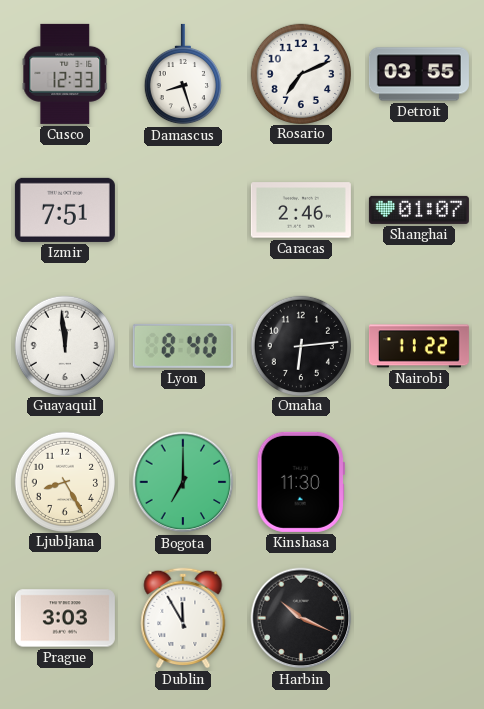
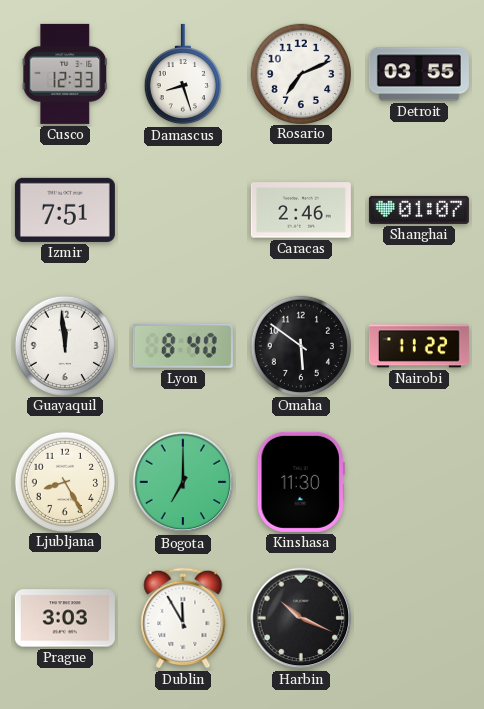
Omaha: 6:14 -> 5:51 (300, 345)
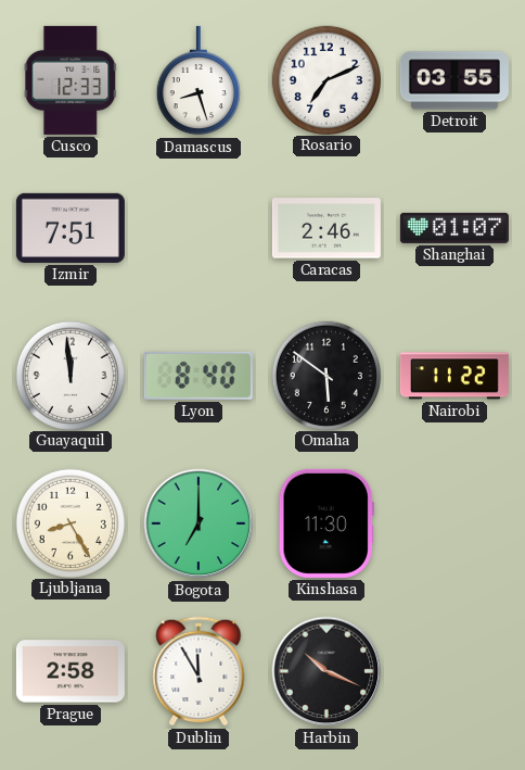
Prague: 3:03 -> 2:58 (71, 671)
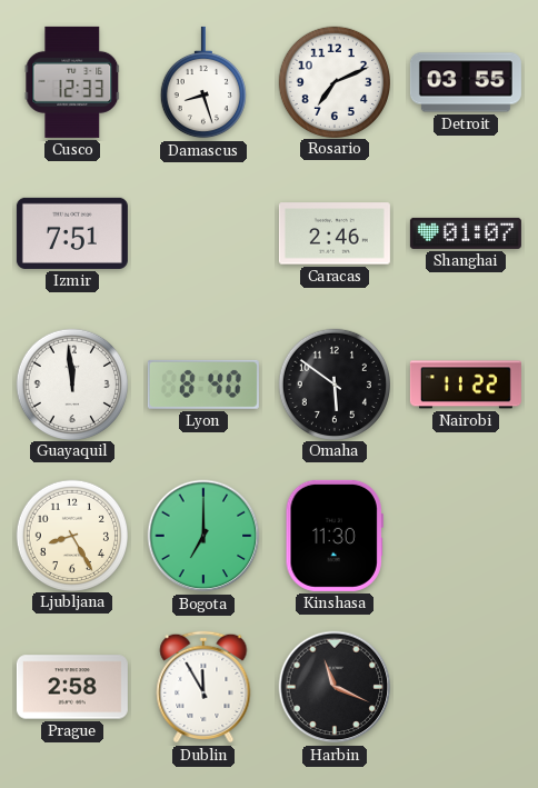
Harbin: 10:19 -> 11:19 (335, 687)
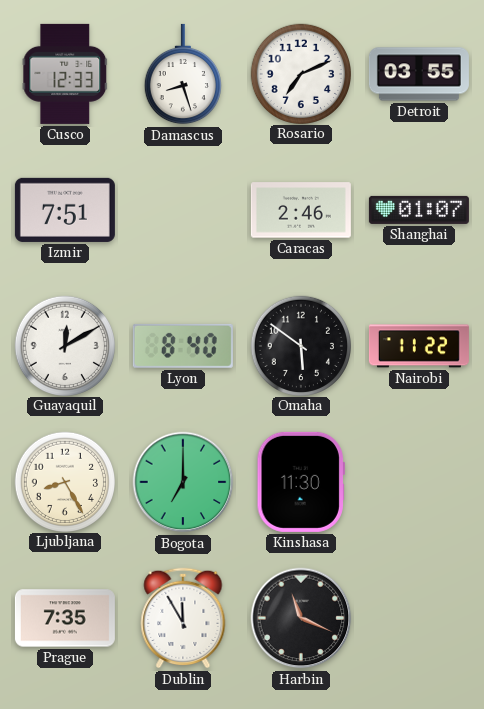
Guayaquil: 11:59 -> 12:10 (64, 345)
Prague: 2:58 -> 7:35 (65, 618)
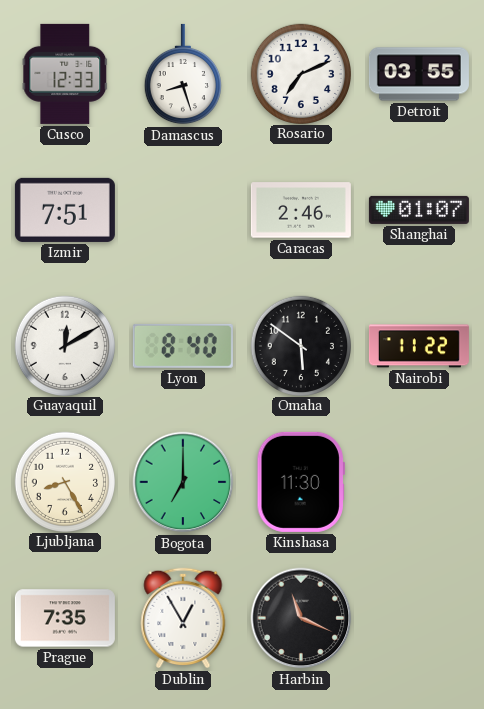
Dublin: 11:55 -> 12:55 (183, 618)
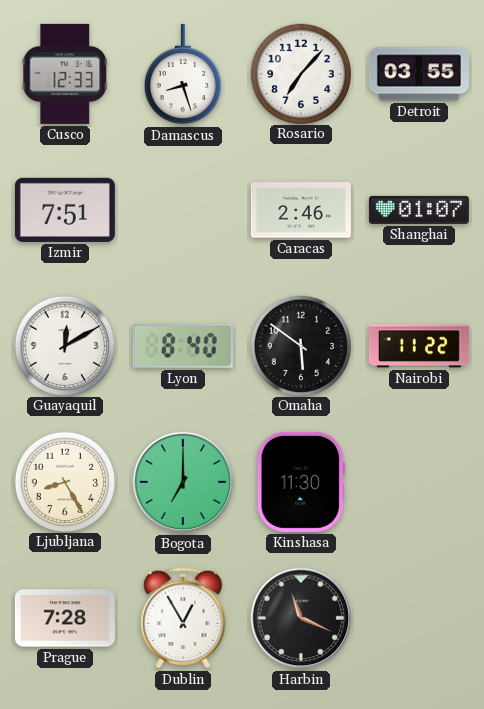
Rosario: 7:11 -> 7:07 (300, 73)
Prague: 7:35 -> 7:28 (65, 618)
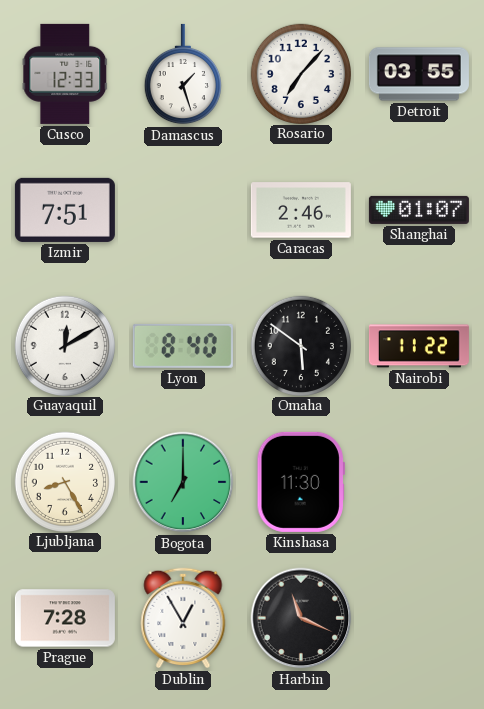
Damascus: 8:27 -> 1:27 (183, 74)
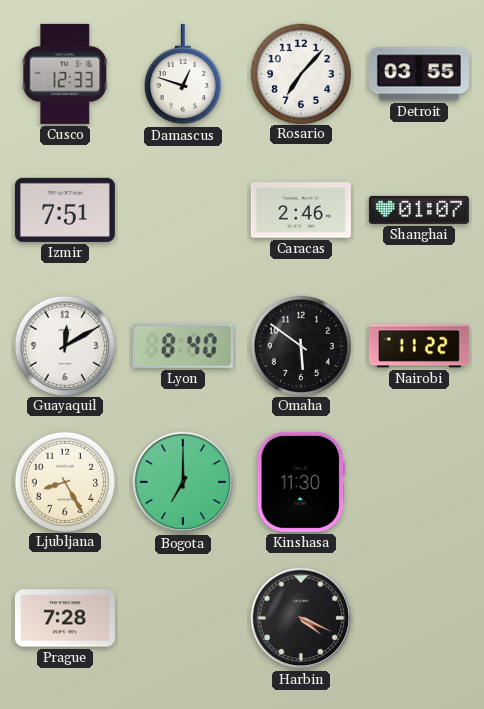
Damascus: 1:27 -> 12:48 (183, 74)
Dublin: 12:55 -> none (183, 618)
Harbin: 11:19 -> 4:19 (301, 618)
